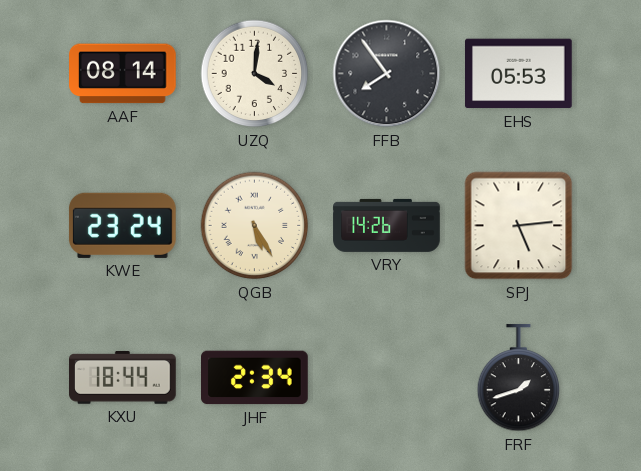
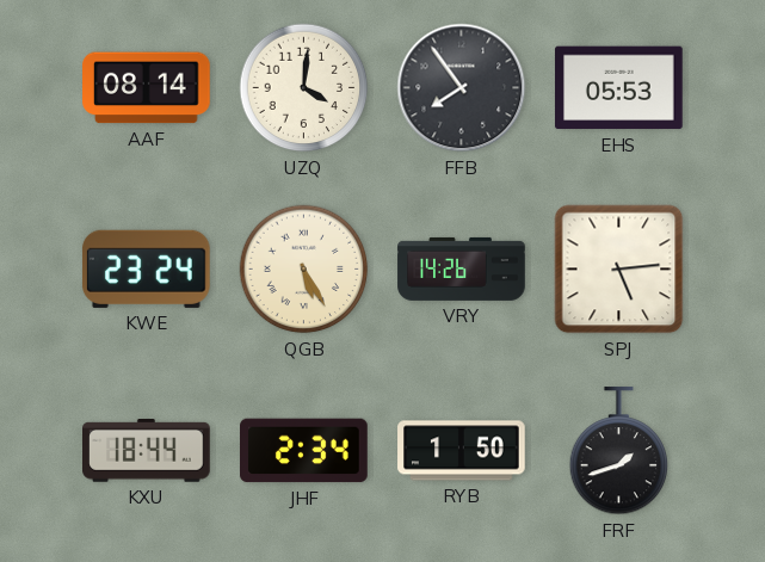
RYB: none -> 1:50 (462, 451)
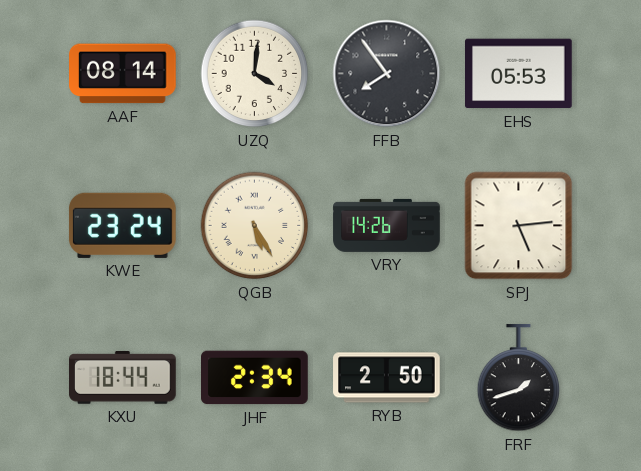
RYB: 1:50 -> 2:50 (387, 378)
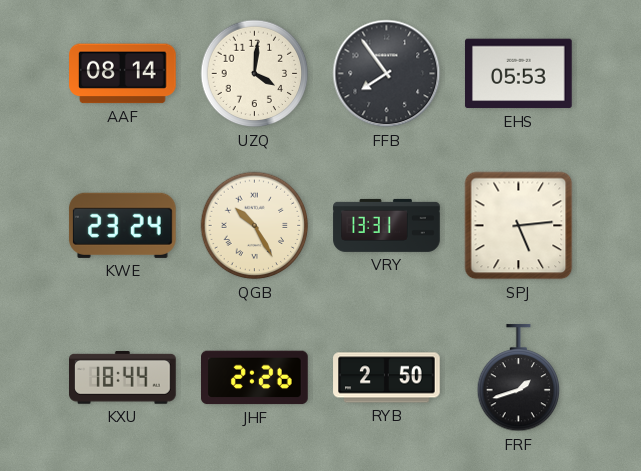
QGB: 5:25 -> 10:25 (255, 226)
VRY: 14:26 -> 13:31 (387, 225)
JHF: 2:34 -> 2:26 (255, 378)
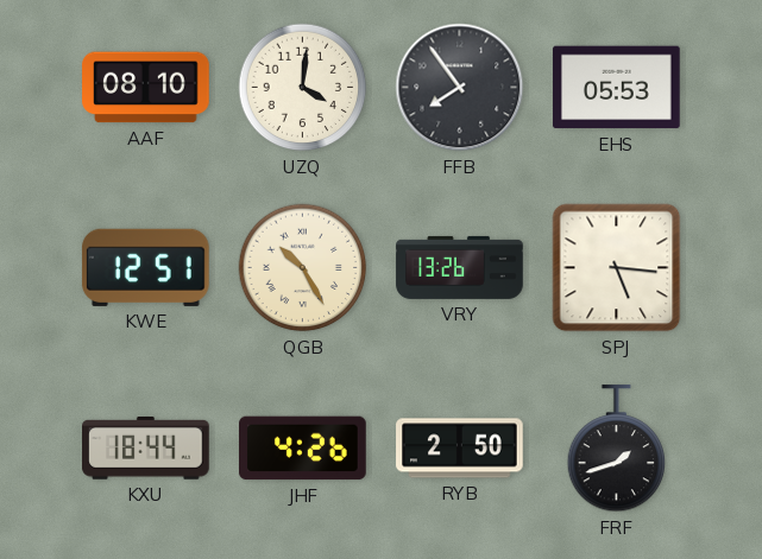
AAF: 08:14 -> 08:10 (146, 88)
KWE: 23:24 -> 12:51 (145, 267)
VRY: 13:31 -> 13:26 (460, 267)
SPJ: 5:14 -> 5:16 (617, 268)
JHF: 2:26 -> 4:26 (303, 449)
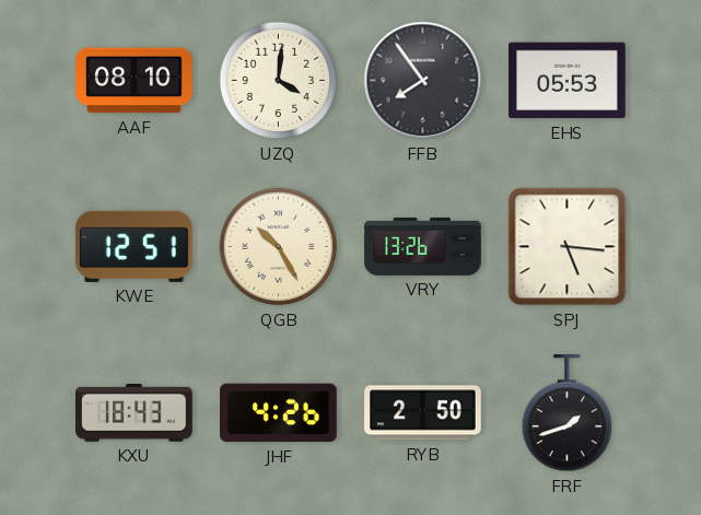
KXU: 18:44 -> 18:43 (135, 413)
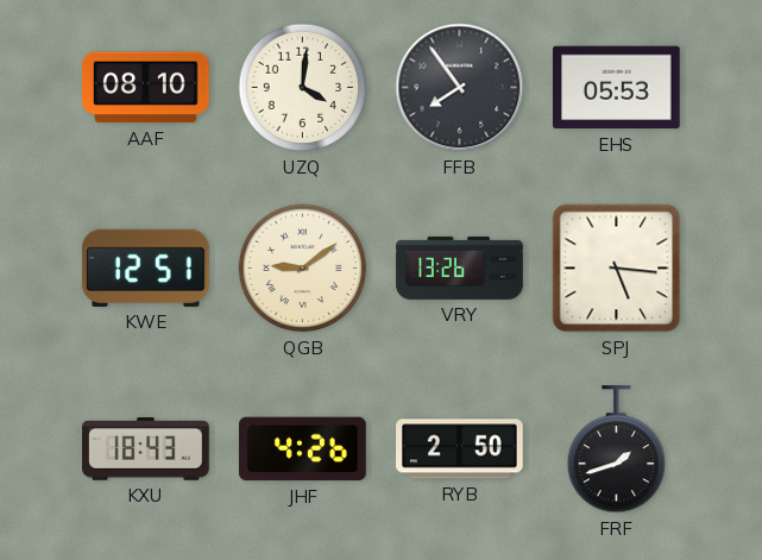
QGB: 10:25 -> 9:09 (303, 269)
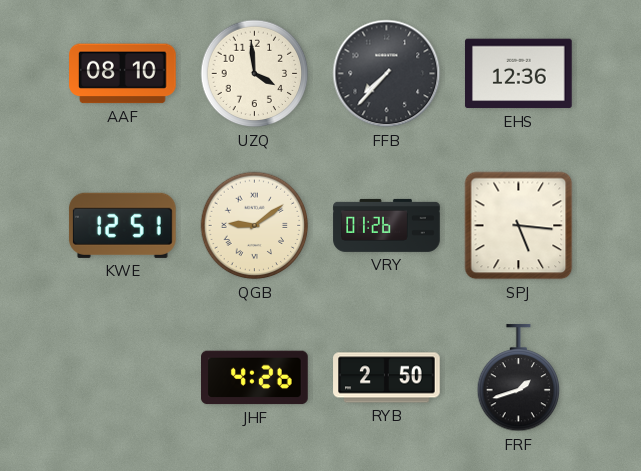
UZQ: 4:01 -> 3:59 (255, 74)
FFB: 7:54 -> 7:37 (387, 74)
EHS: 05:53 -> 12:36 (519, 74)
VRY: 13:26 -> 01:26 (387, 225)
KXU: 18:43 -> none (146, 449)
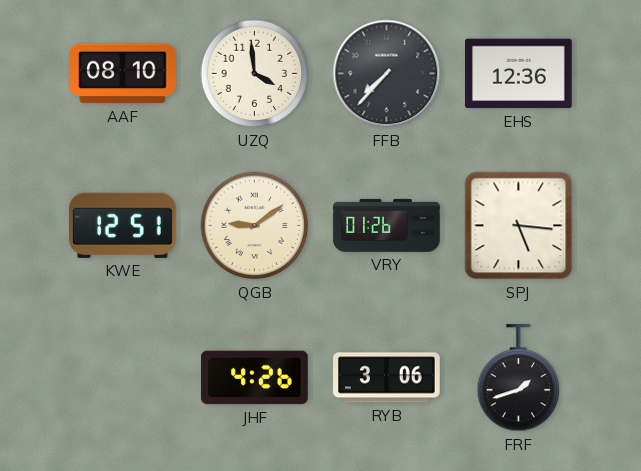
RYB: 2:50 -> 3:06 (387, 378)
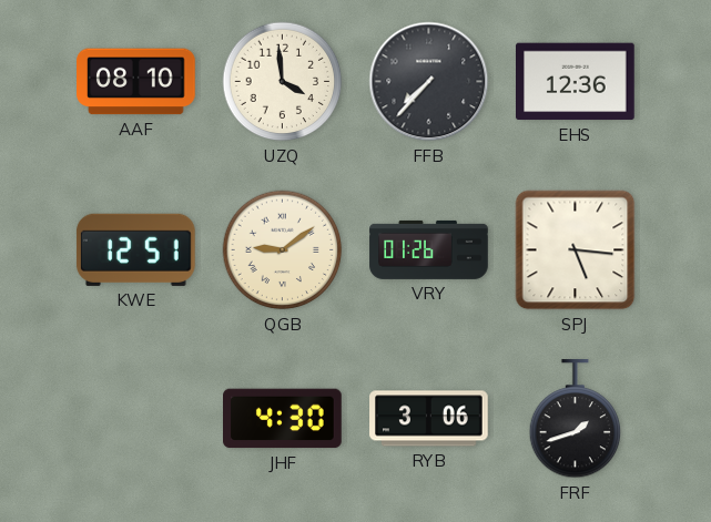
JHF: 4:26 -> 4:30 (283, 419)
